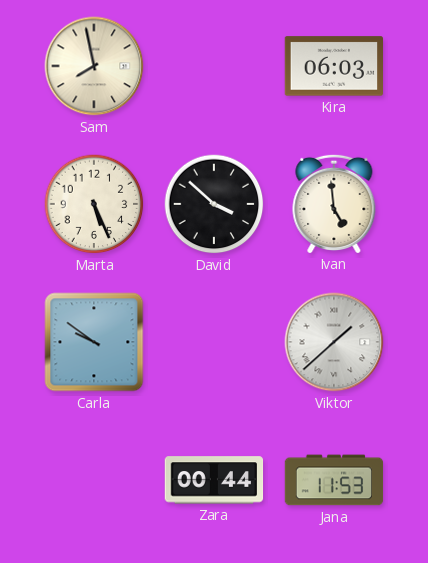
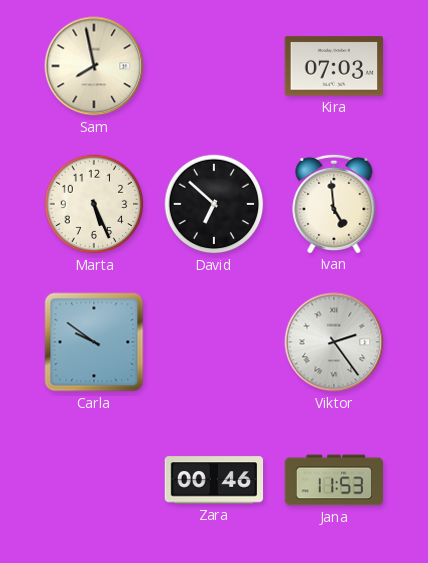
Kira: 06:03 -> 07:03 (334, 66)
David: 3:52 -> 6:52 (214, 204)
Viktor: 1:38 -> 2:24 (334, 342)
Zara: 00:44 -> 00:46 (214, 480)
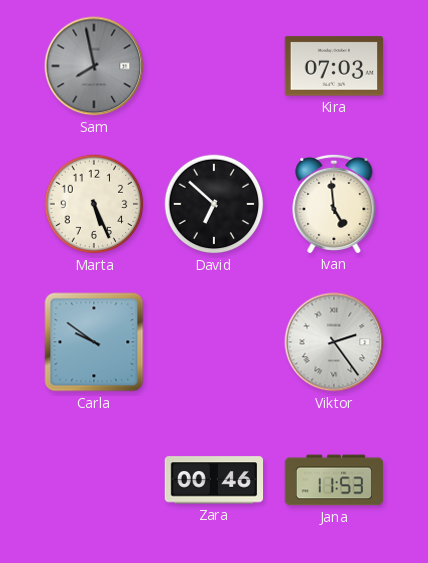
Sam dial: cream -> grey (94, 66)
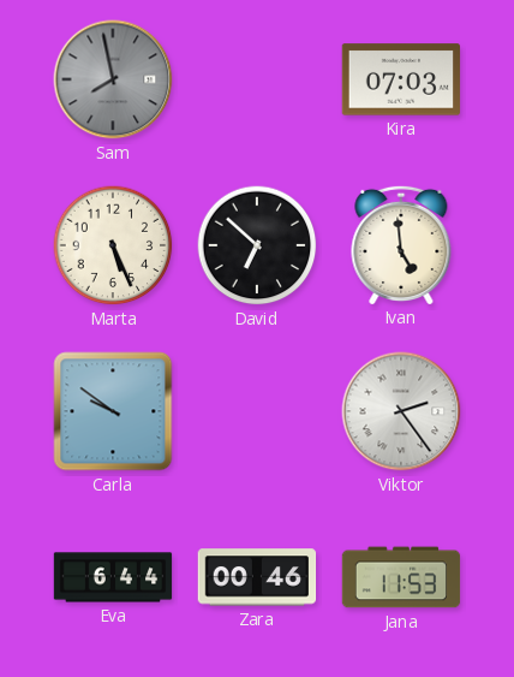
Eva: none -> 6:44 (113, 577)
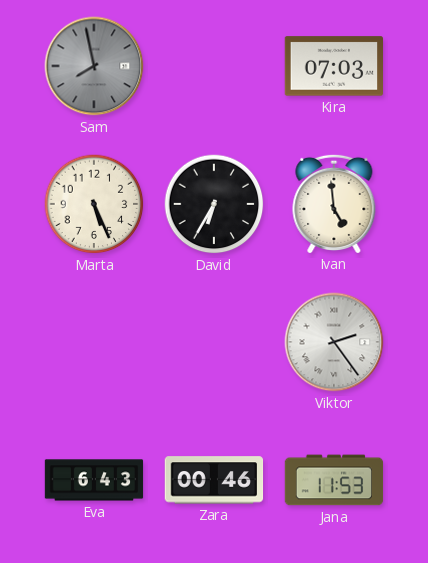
David: 6:52 -> 6:35 (214, 204)
Carla: 9:51 -> none (113, 411)
Eva: 6:44 -> 6:43 (94, 480)
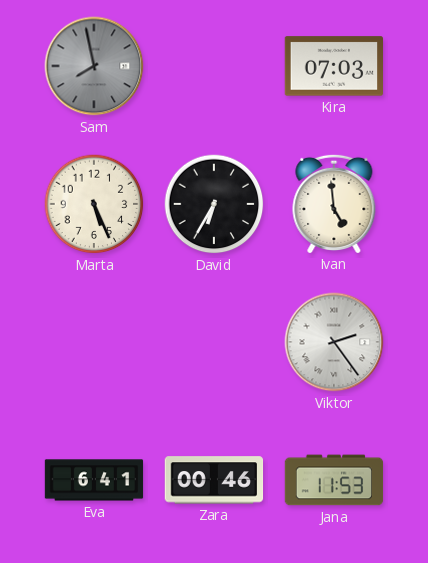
Eva: 6:43 -> 6:41 (94, 480)
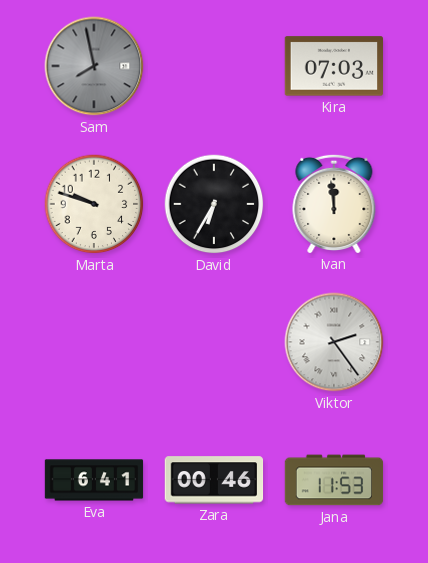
Marta: 5:26 -> 9:48 (94, 204)
Ivan: 4:59 -> 11:59 (334, 203)
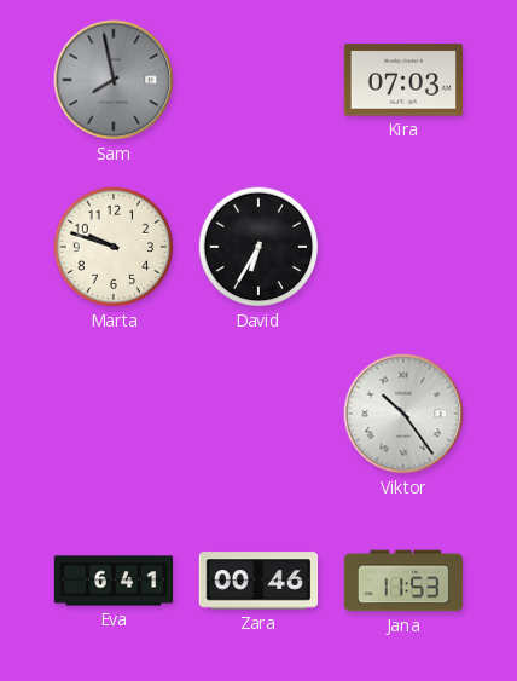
Ivan: 11:59 -> none (334, 203)
Viktor: 2:24 -> 10:24 (403, 414)
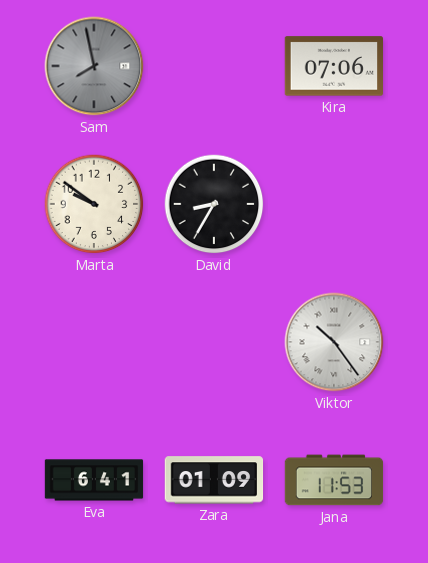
Kira: 07:03 -> 07:06 (334, 66)
Marta: 9:48 -> 9:51 (94, 204)
David: 6:35 -> 8:35 (214, 204)
Zara: 00:46 -> 01:09 (214, 480)
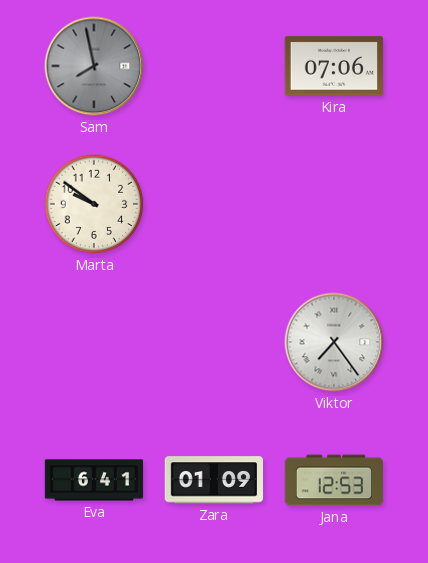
David: 8:35 -> none (214, 204)
Viktor: 10:24 -> 7:24 (334, 342)
Jana: 11:53 -> 12:53 (334, 480)
